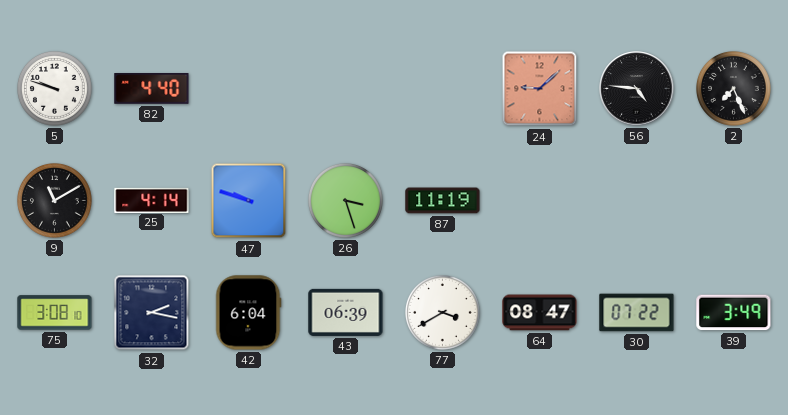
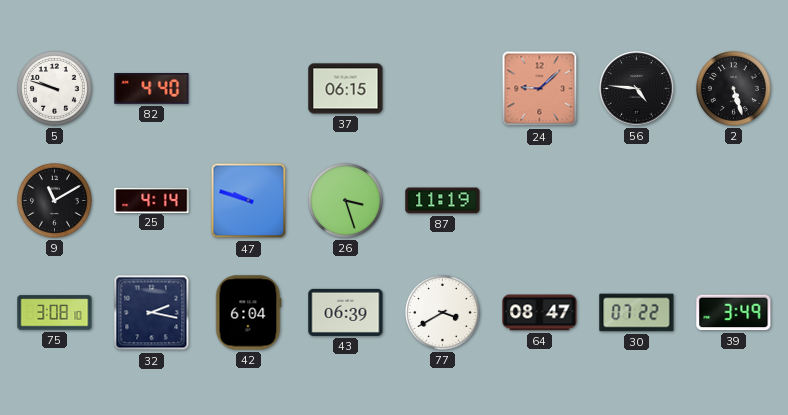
37: none -> 06:15 (346, 89)
2: 7:26 -> 5:27 (734, 89)
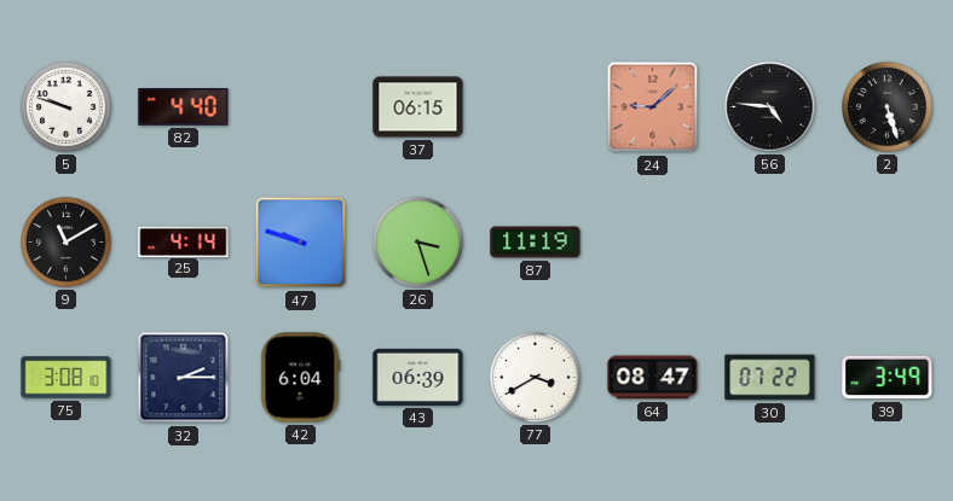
32: 2:17 -> 2:15 (184, 378)
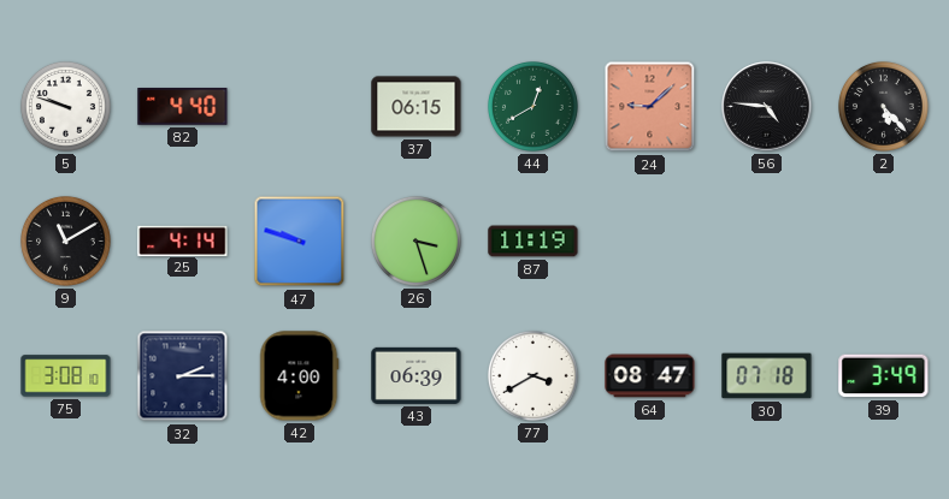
44: none -> 12:40 (534, 107)
2: 5:27 -> 5:23 (884, 107)
42: 6:04 -> 4:00 (300, 376)
30: 07:22 -> 07:18 (767, 376)
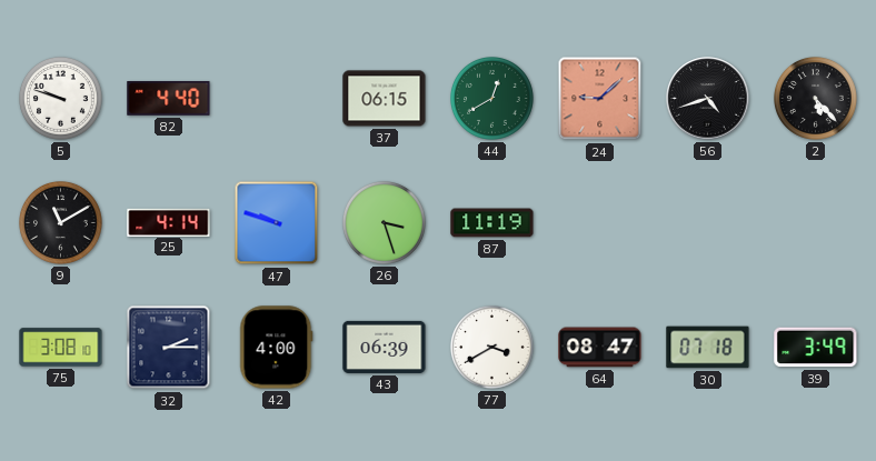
56: 4:46 -> 4:42 (708, 99)
